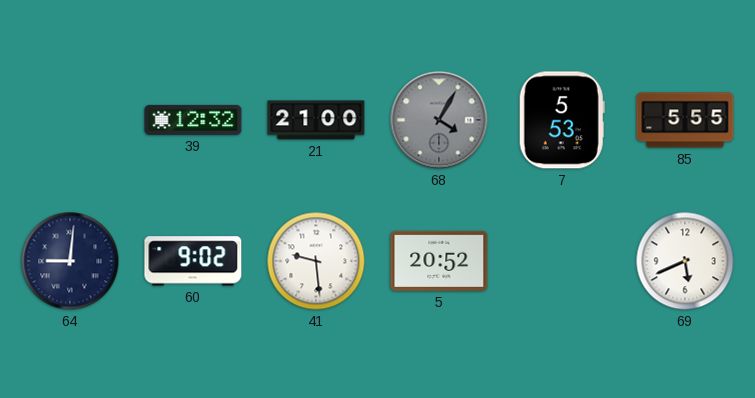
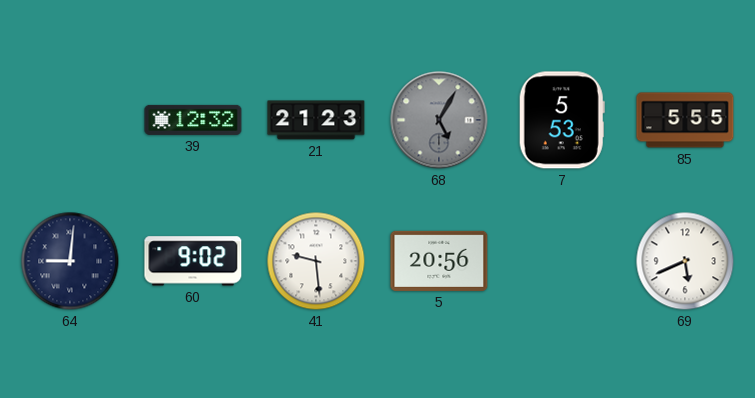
21: 21:00 -> 21:23 (316, 120)
68: 4:05 -> 5:05 (439, 120)
5: 20:52 -> 20:56 (439, 261)
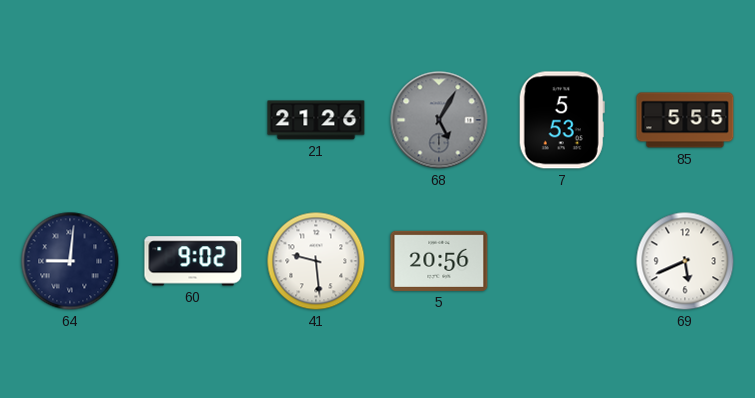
39: 12:32 -> none (193, 120)
21: 21:23 -> 21:26 (316, 120)
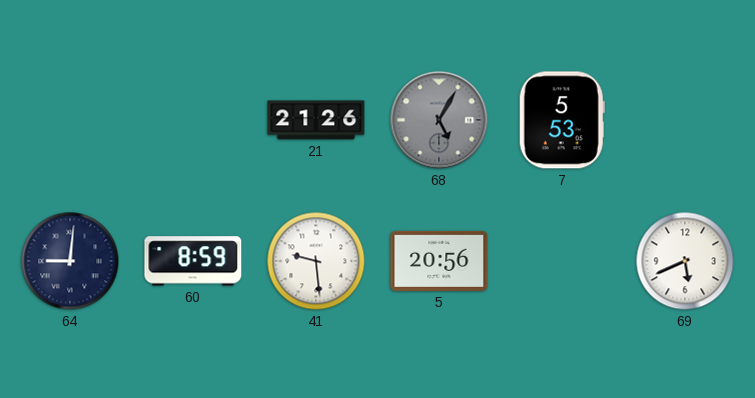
85: 5:55 -> none (685, 120)
60: 9:02 -> 8:59 (193, 261)
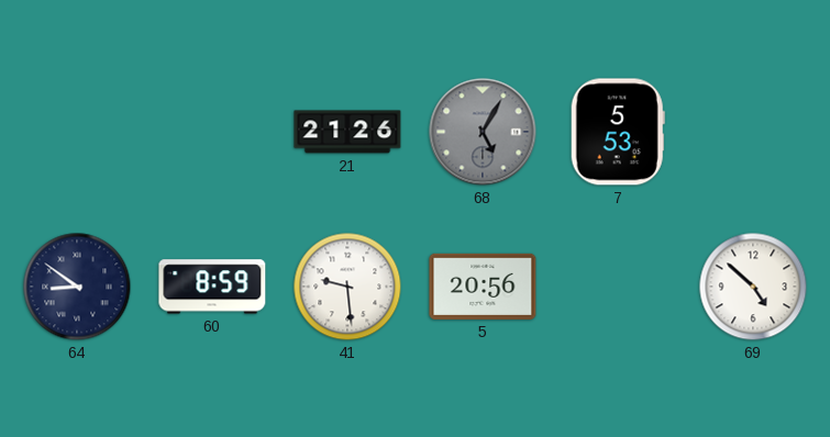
64: 9:01 -> 8:51 (77, 287)
69: 5:41 -> 4:52 (753, 287)
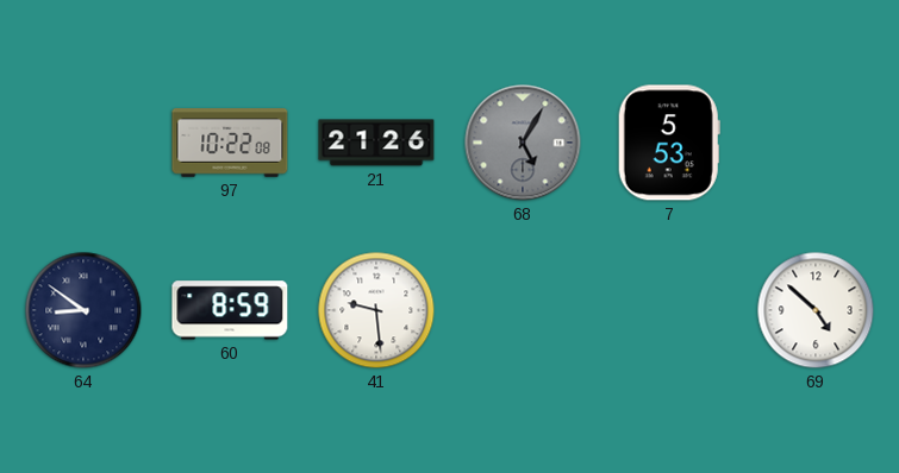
97: none -> 10:22 (230, 143)
5: 20:56 -> none (483, 287)
